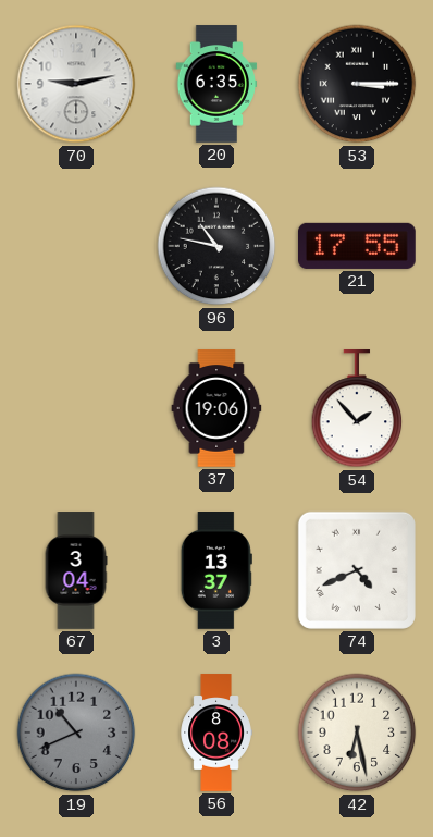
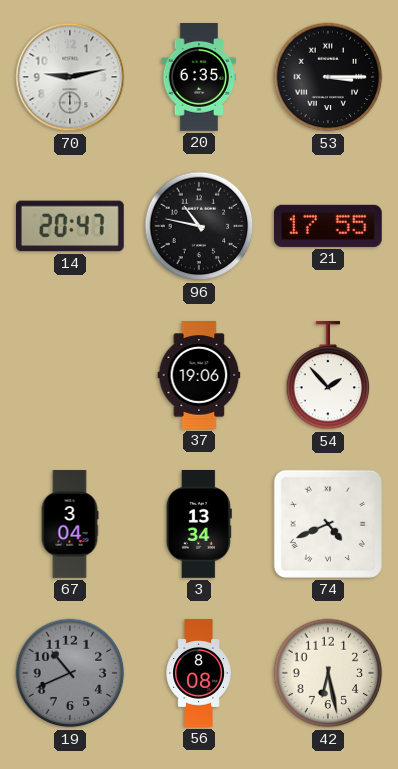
14: none -> 20:47 (71, 226)
3: 13:37 -> 13:34 (199, 525)
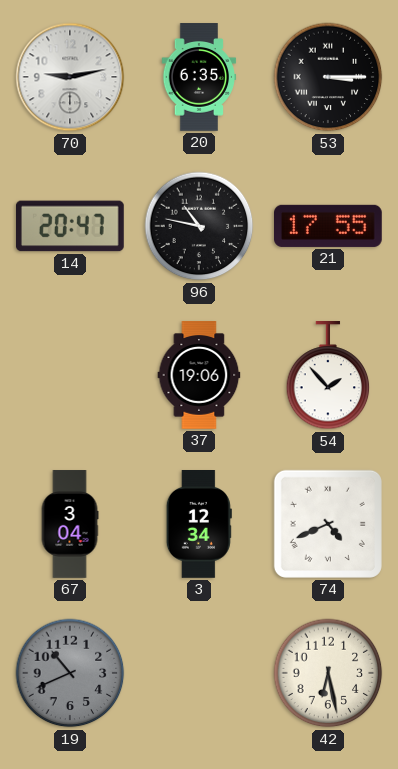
3: 13:34 -> 12:34 (199, 525)
56: 8:08 -> none (199, 673)
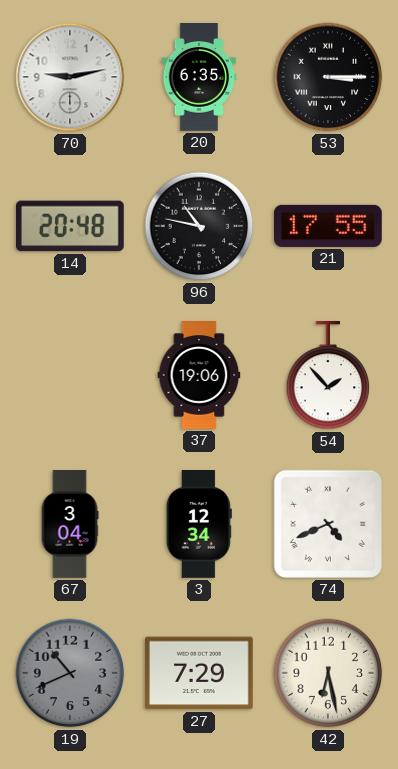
14: 20:47 -> 20:48 (71, 226)
27: none -> 7:29 (200, 673)
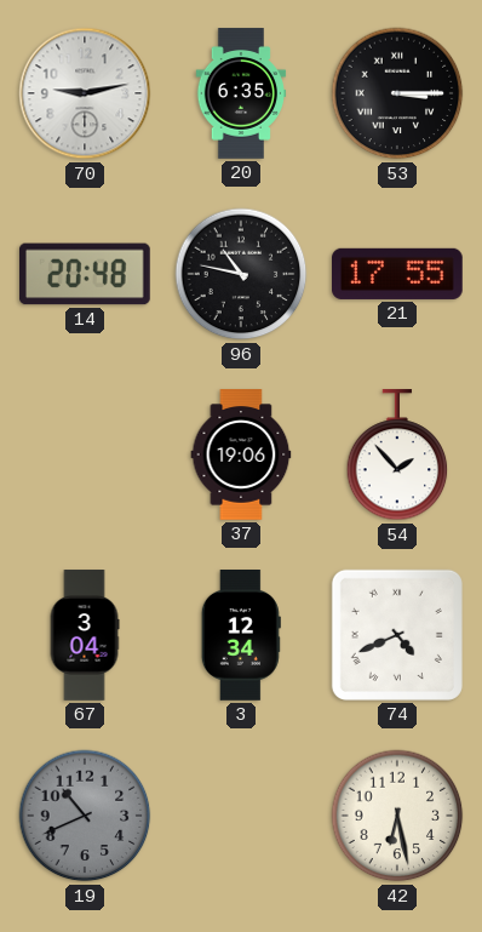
27: 7:29 -> none (200, 673)
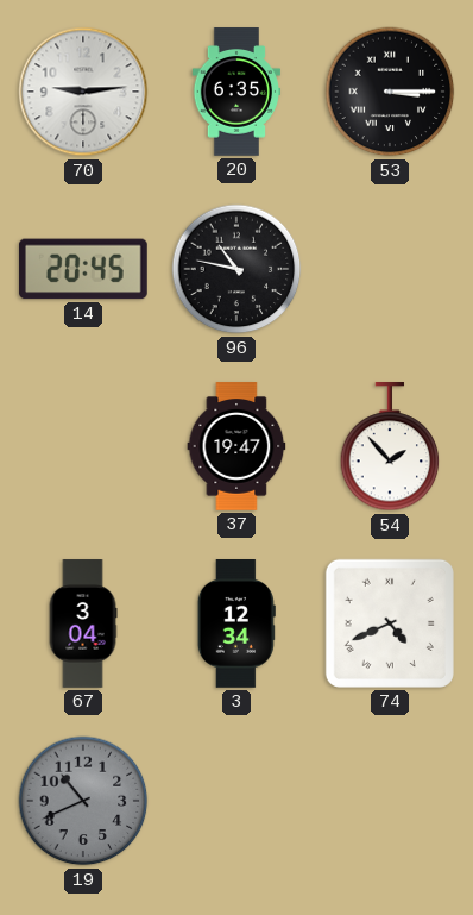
70: 9:13 -> 9:14 (83, 92)
14: 20:48 -> 20:45 (84, 269)
21: 17:55 -> none (398, 274)
37: 19:06 -> 19:47 (236, 446)
42: 6:28 -> none (397, 816)
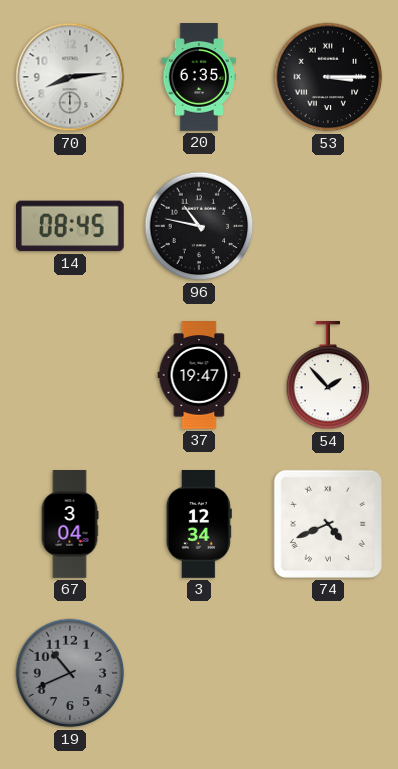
70: 9:14 -> 8:14 (70, 77)
14: 20:45 -> 08:45 (71, 226)
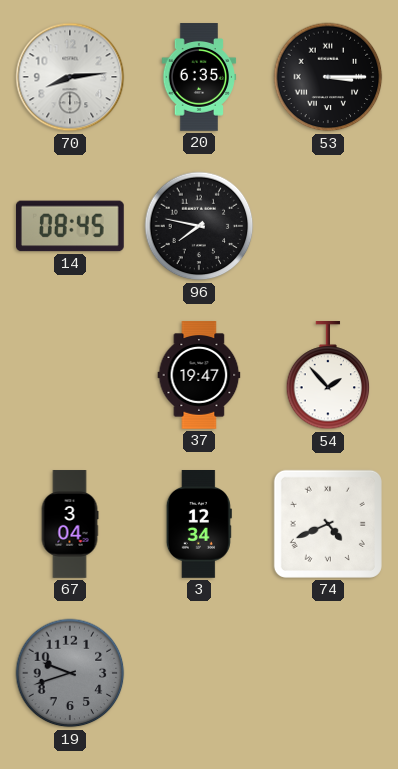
96: 10:47 -> 7:47 (199, 226)
19: 10:41 -> 9:42 (70, 673)
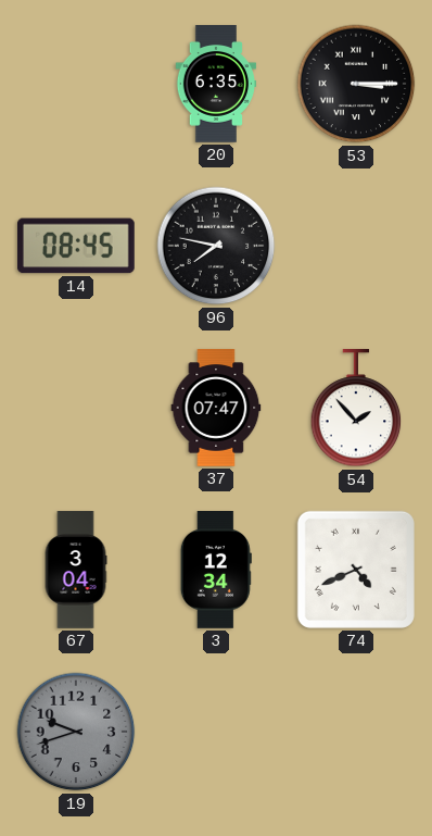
70: 8:14 -> none (70, 77)
37: 19:47 -> 07:47 (216, 408)
